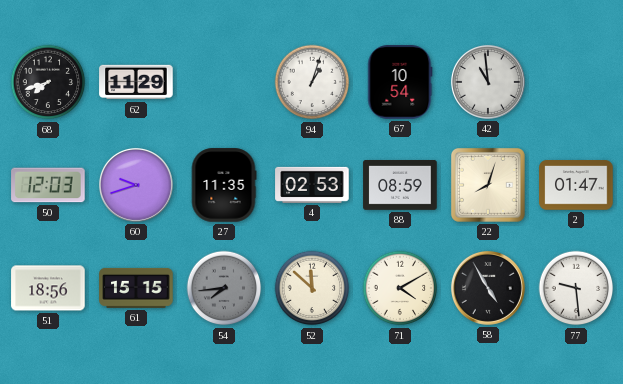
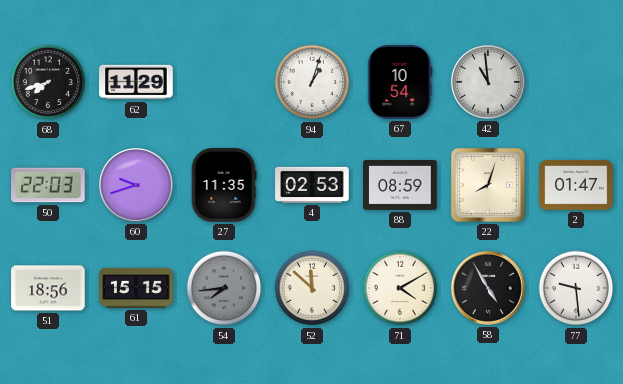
50: 12:03 -> 22:03 (48, 185)
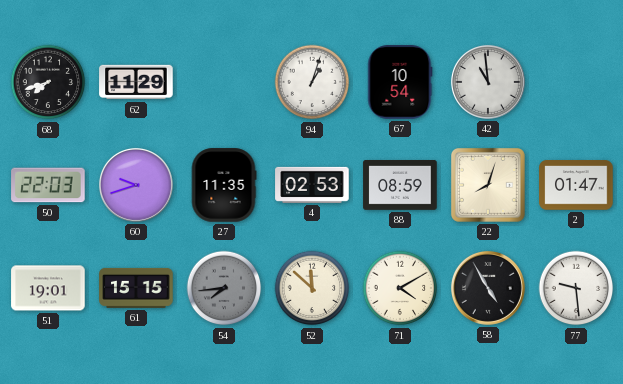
51: 18:56 -> 19:01 (48, 288)
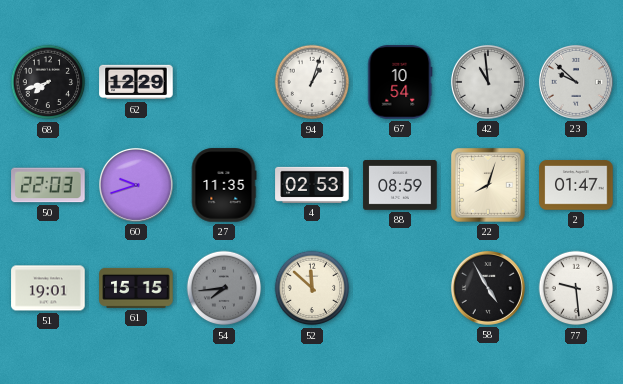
62: 11:29 -> 12:29 (136, 82)
23: none -> 9:52 (576, 82)
71: 4:10 -> none (400, 288)
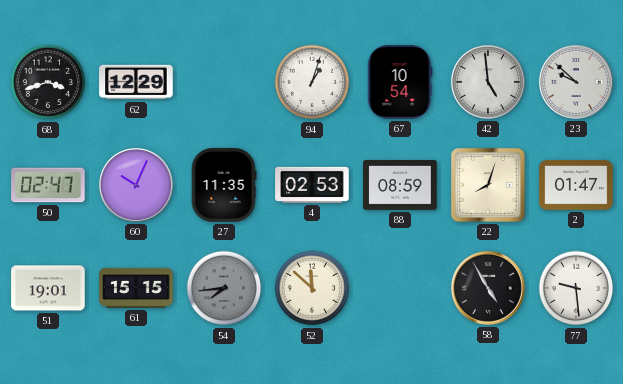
68: 7:42 -> 3:42 (48, 82)
42: 10:59 -> 4:59 (488, 82)
50: 22:03 -> 02:47 (48, 185)
60: 9:42 -> 10:04 (136, 185)
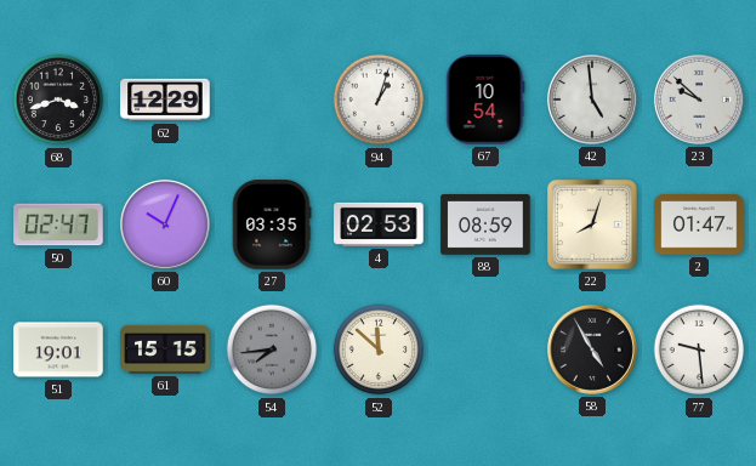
27: 11:35 -> 03:35 (272, 225)
